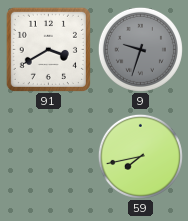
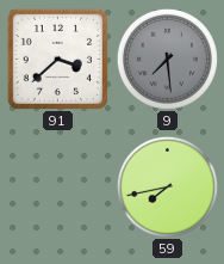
91: 3:40 -> 3:38 (57, 59)
9: 9:33 -> 7:29 (167, 59)
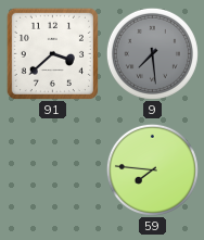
59: 7:43 -> 7:46 (152, 169)
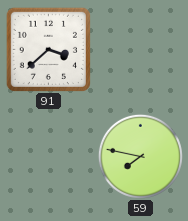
9: 7:29 -> none (152, 53)
59: 7:46 -> 7:47 (140, 156)
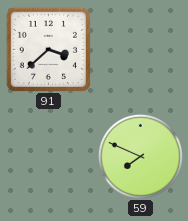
59: 7:47 -> 7:49 (140, 156)
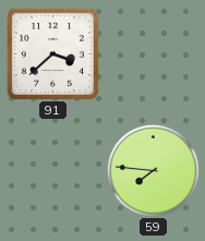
59: 7:49 -> 7:46 (153, 170)
